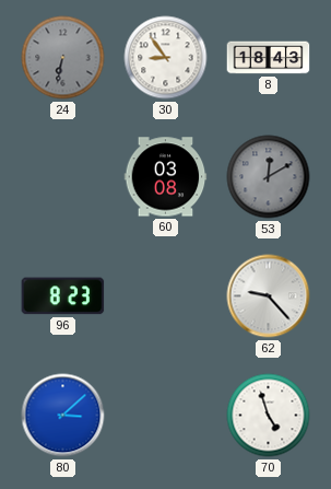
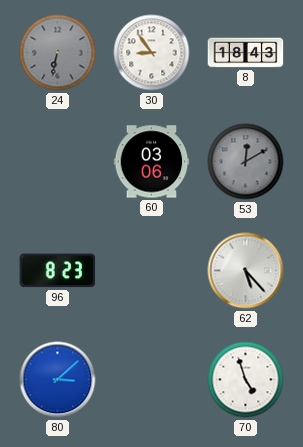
60: 03:08 -> 03:06 (152, 162)
62: 9:23 -> 5:23 (246, 271)
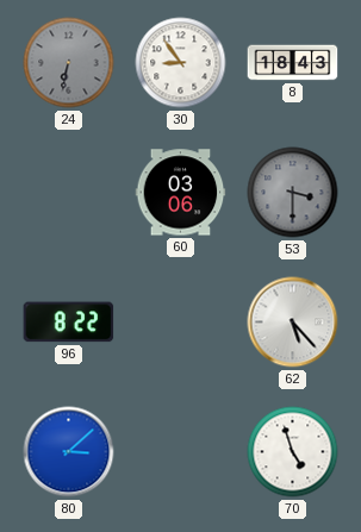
53: 12:10 -> 3:30 (293, 193)
96: 8:23 -> 8:22 (69, 323)
